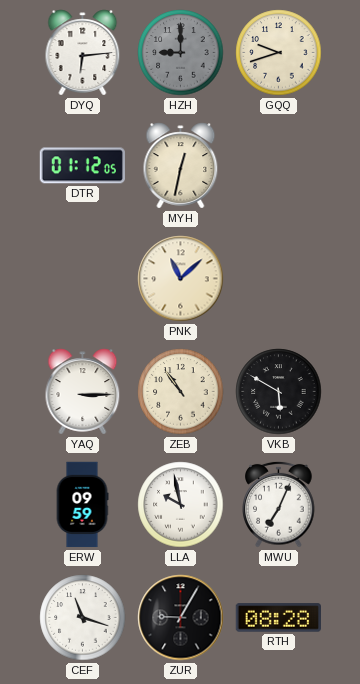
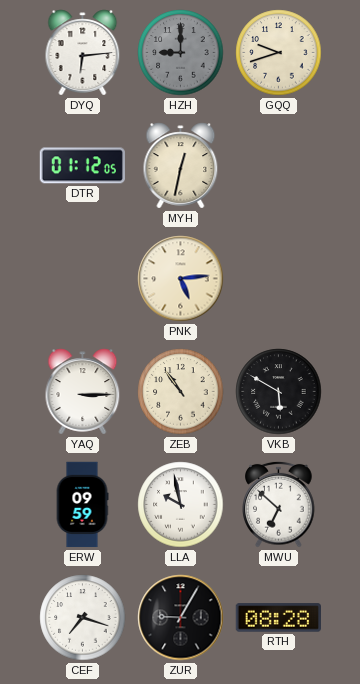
PNK: 11:08 -> 5:14 (181, 279)
MWU: 7:04 -> 6:52 (279, 504)
CEF: 11:18 -> 7:18 (83, 618)
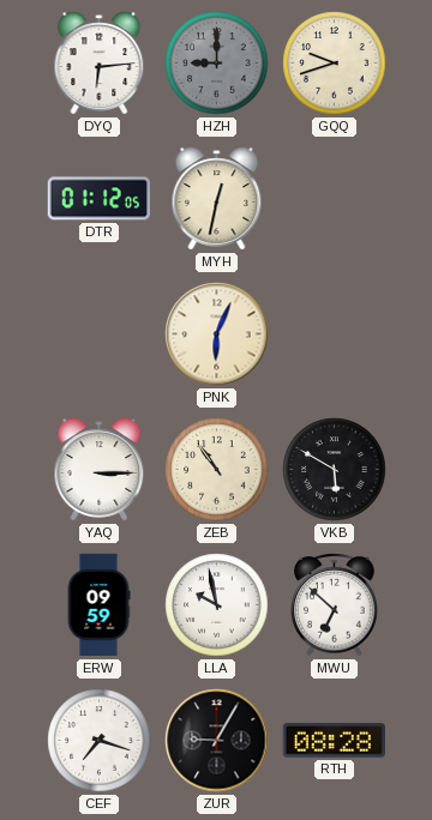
PNK: 5:14 -> 6:04 (217, 334)
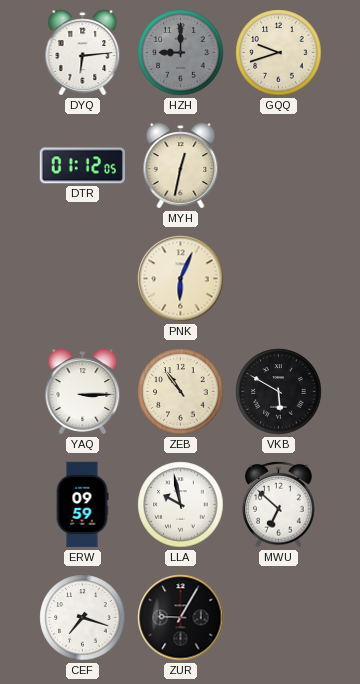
RTH: 08:28 -> none (334, 741)
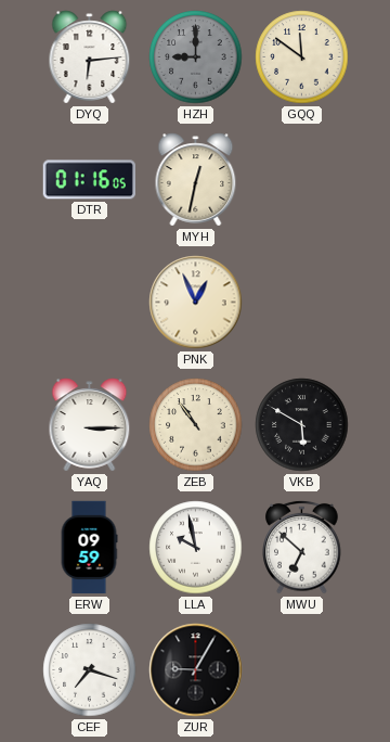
GQQ: 9:42 -> 11:51 (302, 57)
DTR: 01:12 -> 01:16 (89, 180)
PNK: 6:04 -> 12:56 (196, 303)
